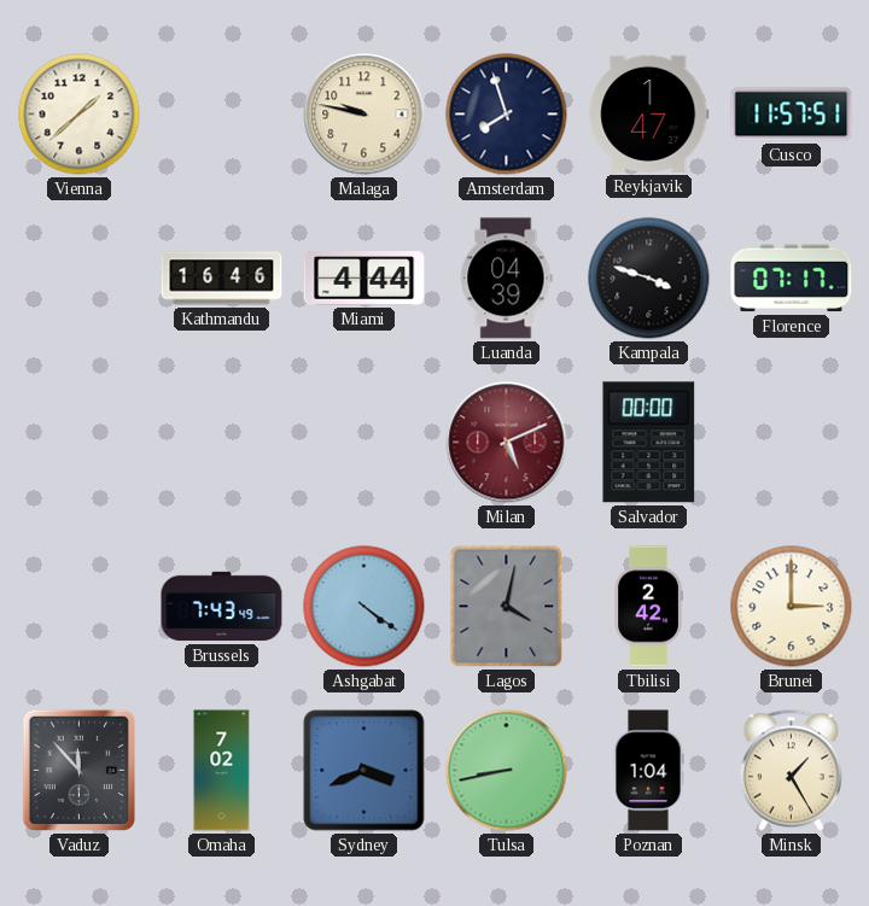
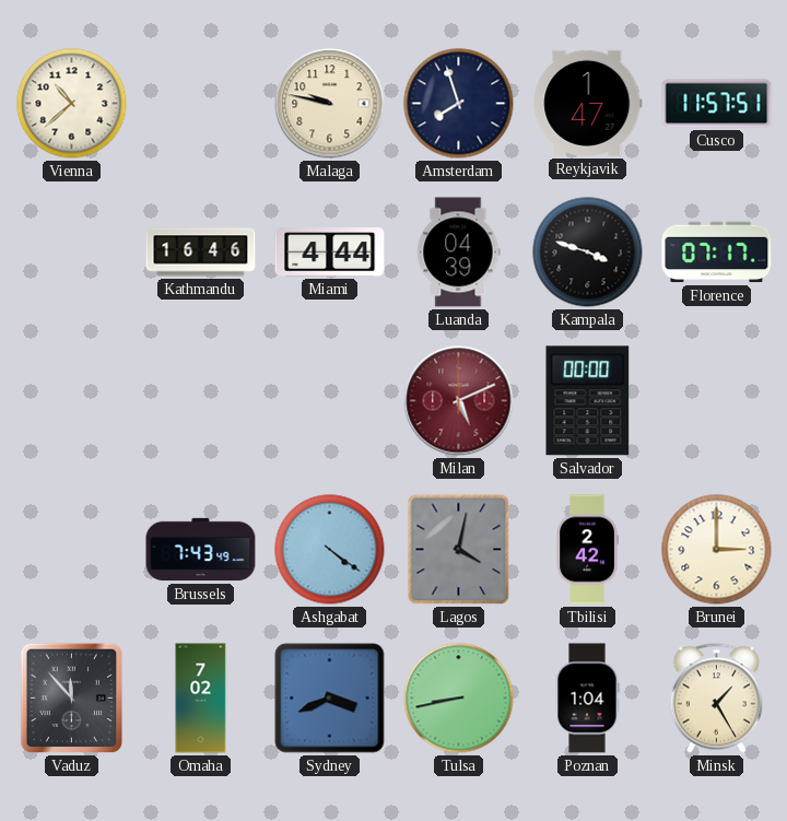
Vienna: 1:38 -> 10:38 (72, 104)
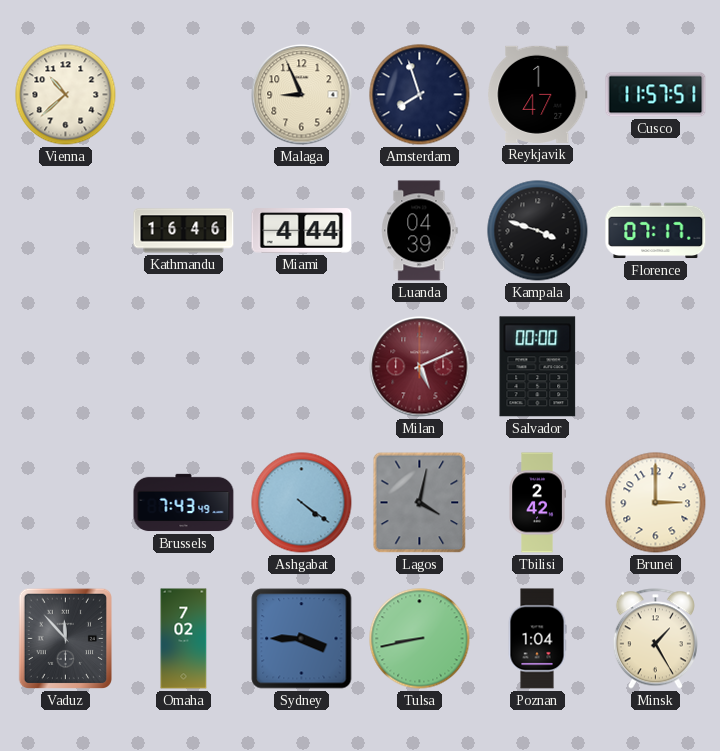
Malaga: 9:47 -> 8:56 (302, 95)
Sydney: 3:41 -> 3:45 (302, 639)
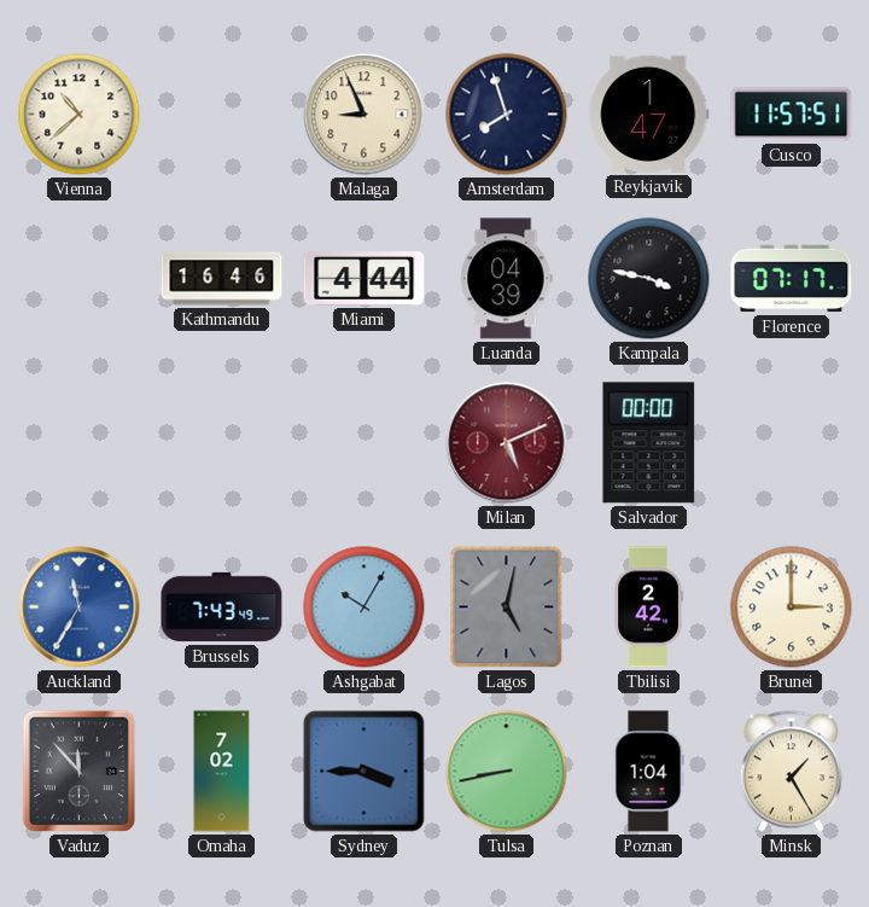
Kampala: 3:48 -> 3:47 (649, 279)
Auckland: none -> 11:35 (80, 607)
Ashgabat: 4:21 -> 10:05 (364, 607)
Lagos: 4:02 -> 5:02 (507, 607)
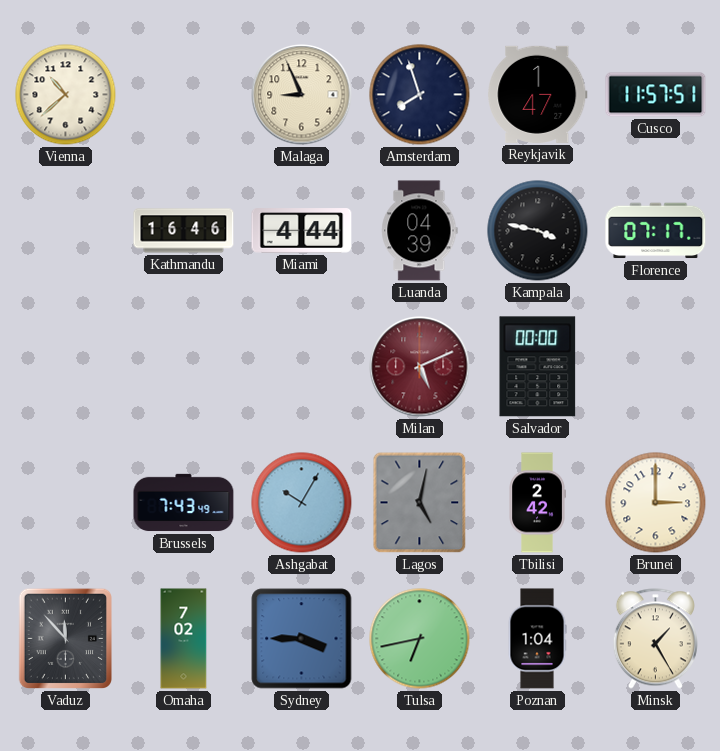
Auckland: 11:35 -> none (80, 607)
Tulsa: 8:43 -> 6:43 (420, 639)
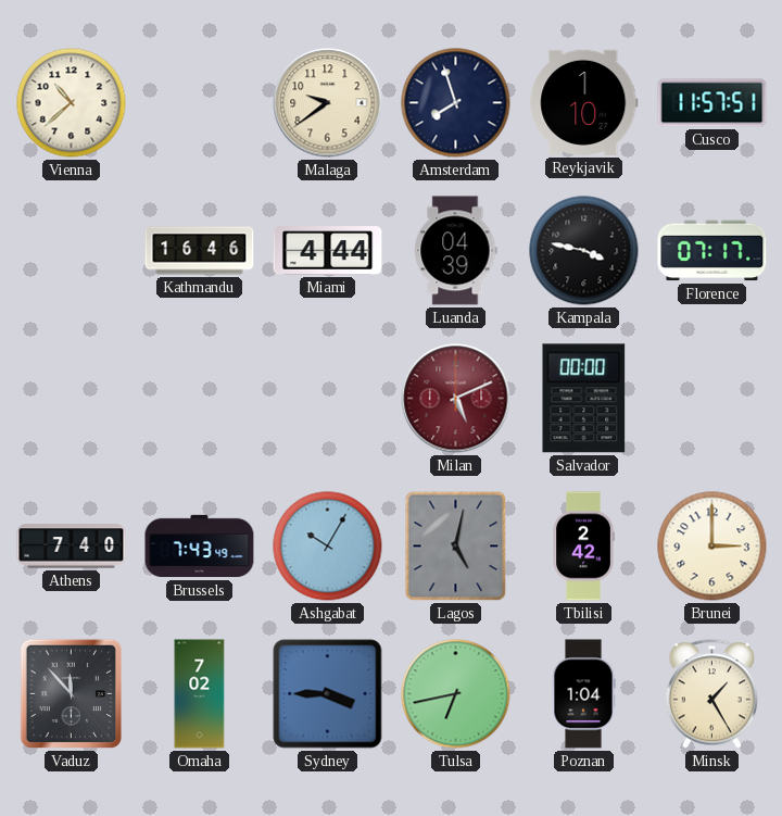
Malaga: 8:56 -> 9:39 (328, 103)
Reykjavik: 1:47 -> 1:10 (584, 102)
Athens: none -> 7:40 (72, 547)
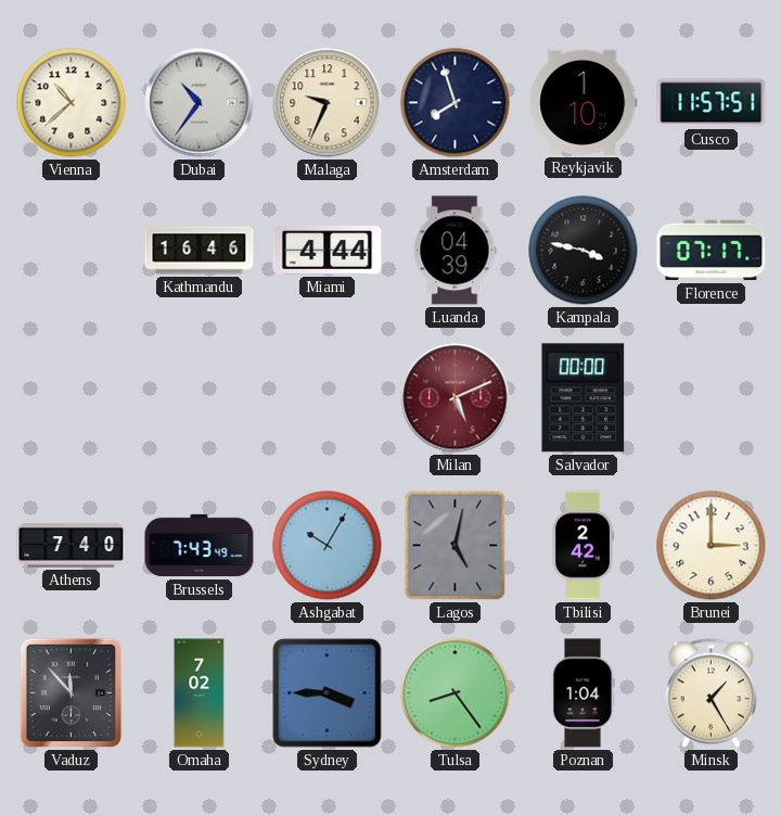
Dubai: none -> 10:36 (200, 103)
Malaga: 9:39 -> 9:34 (328, 103)
Tulsa: 6:43 -> 8:24 (456, 693)
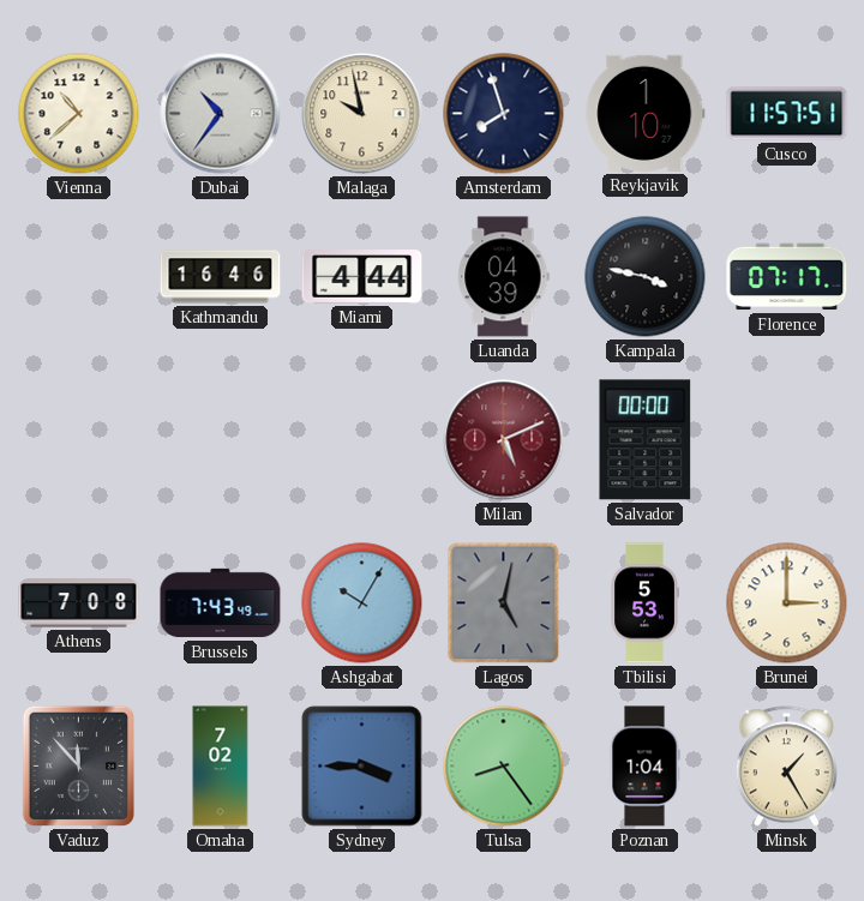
Malaga: 9:34 -> 9:58 (362, 114)
Athens: 7:40 -> 7:08 (79, 603)
Tbilisi: 2:42 -> 5:53 (644, 603)
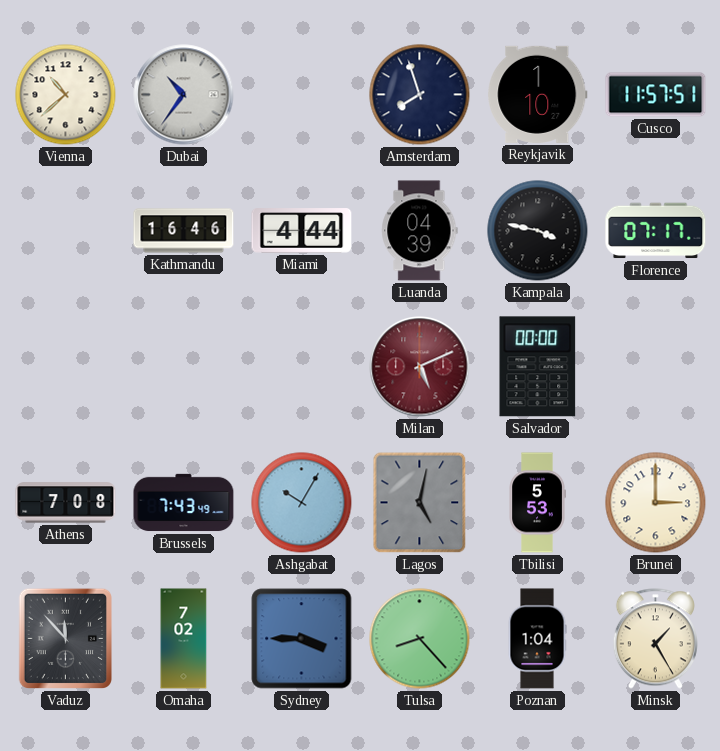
Malaga: 9:58 -> none (362, 114)
Tulsa: 8:24 -> 8:23 (420, 639)
